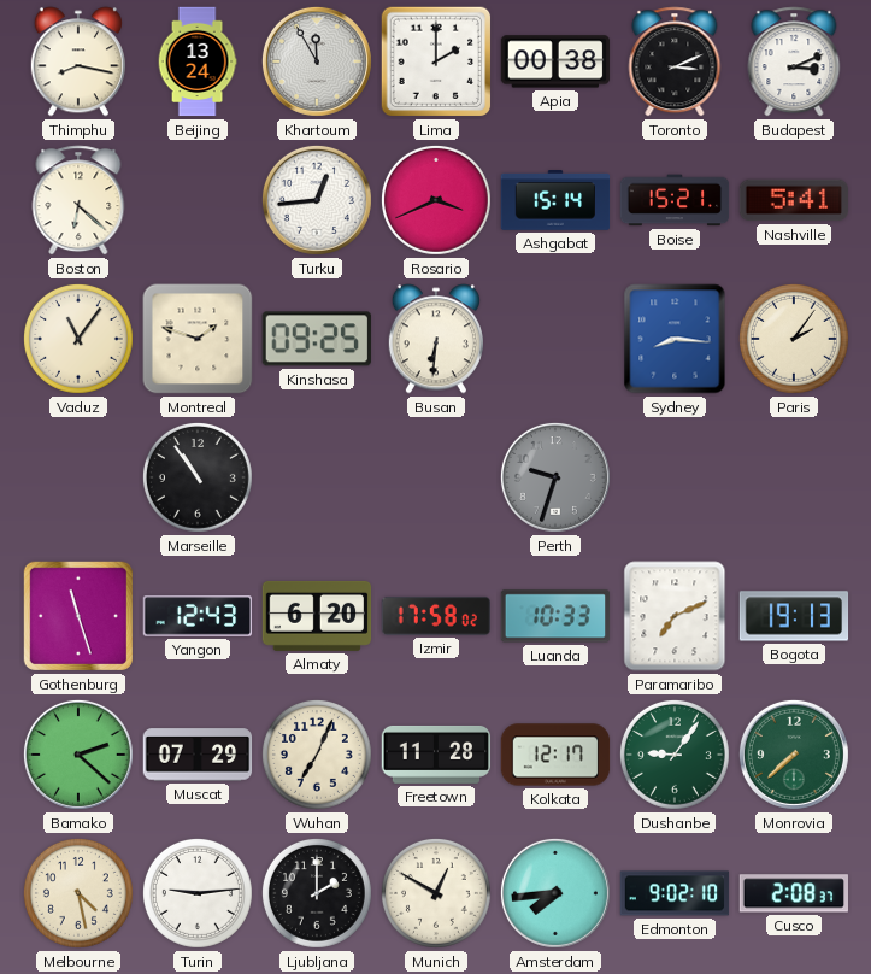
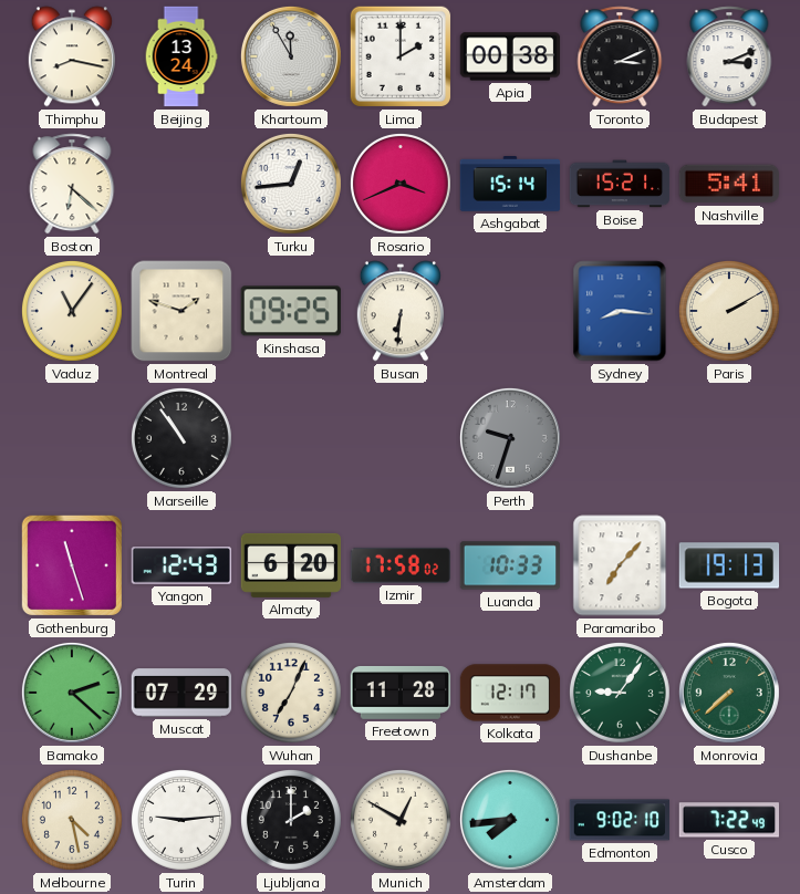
Paris: 2:06 -> 2:10 (729, 311)
Paramaribo: 7:11 -> 7:07 (620, 565)
Cusco: 2:08 -> 7:22 (728, 820)
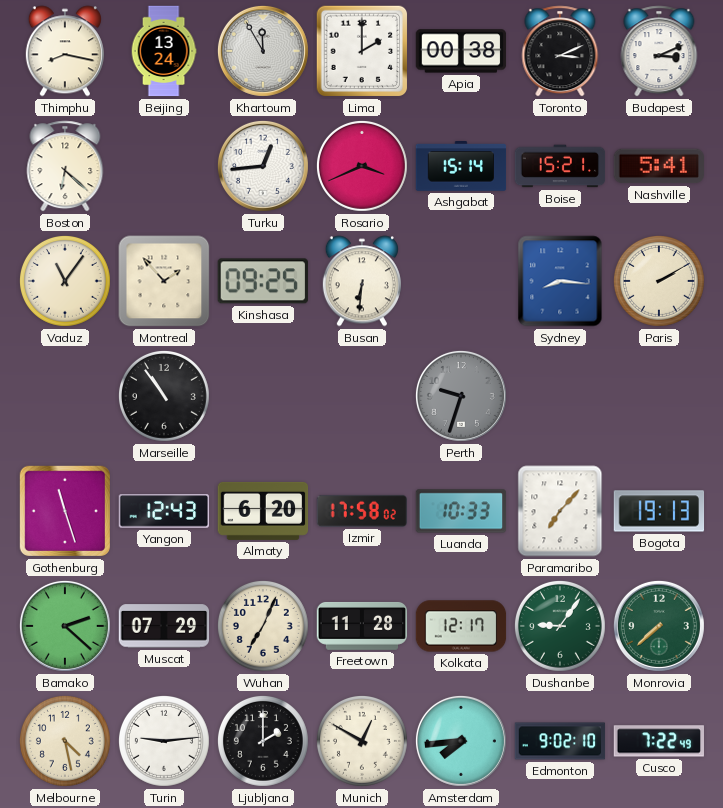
Montreal: 1:48 -> 1:53 (164, 281)
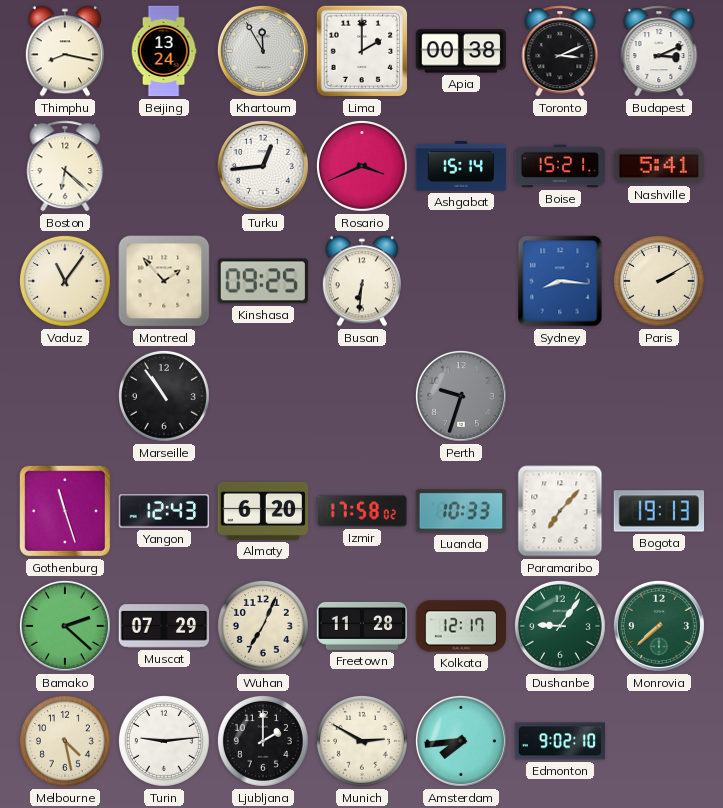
Munich: 12:50 -> 2:50 (362, 741)
Cusco: 7:22 -> none (658, 741)
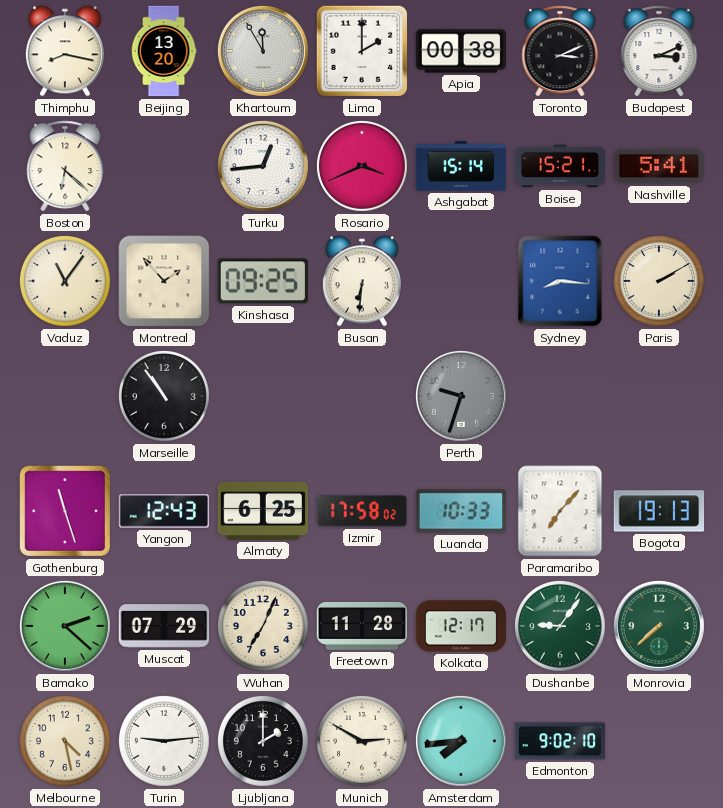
Beijing: 13:24 -> 13:20 (164, 51)
Almaty: 6:20 -> 6:25 (263, 511)
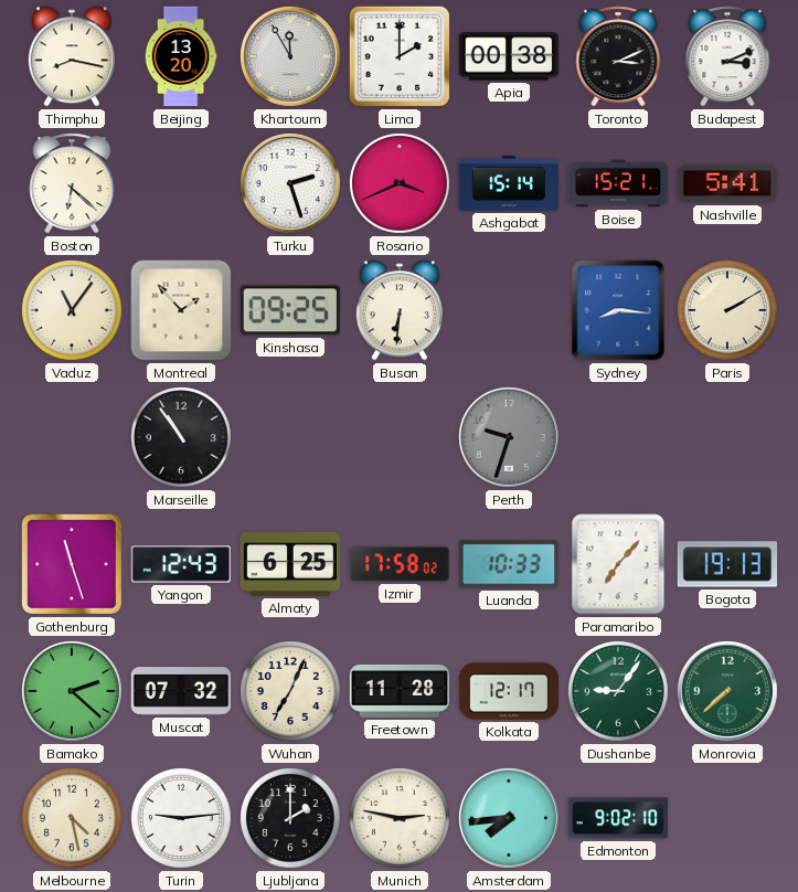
Turku: 12:44 -> 2:27 (290, 183)
Muscat: 07:29 -> 07:32 (181, 691)
Munich: 2:50 -> 2:47 (400, 818)
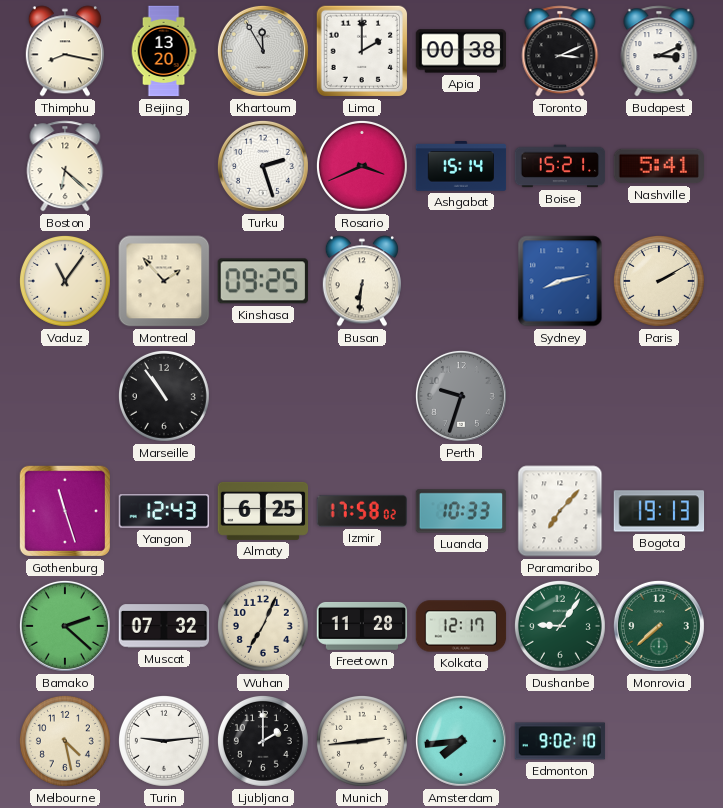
Sydney: 8:16 -> 8:13 (560, 281)
Munich: 2:47 -> 2:44 (362, 741)
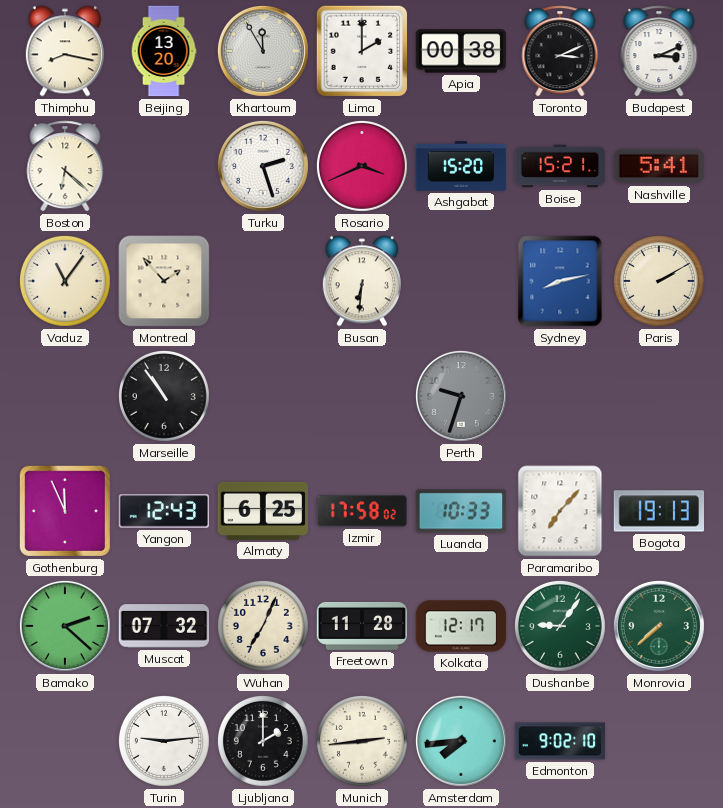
Ashgabat: 15:14 -> 15:20 (461, 167)
Kinshasa: 09:25 -> none (263, 281)
Gothenburg: 11:27 -> 11:56 (65, 511)
Melbourne: 4:28 -> none (65, 741)
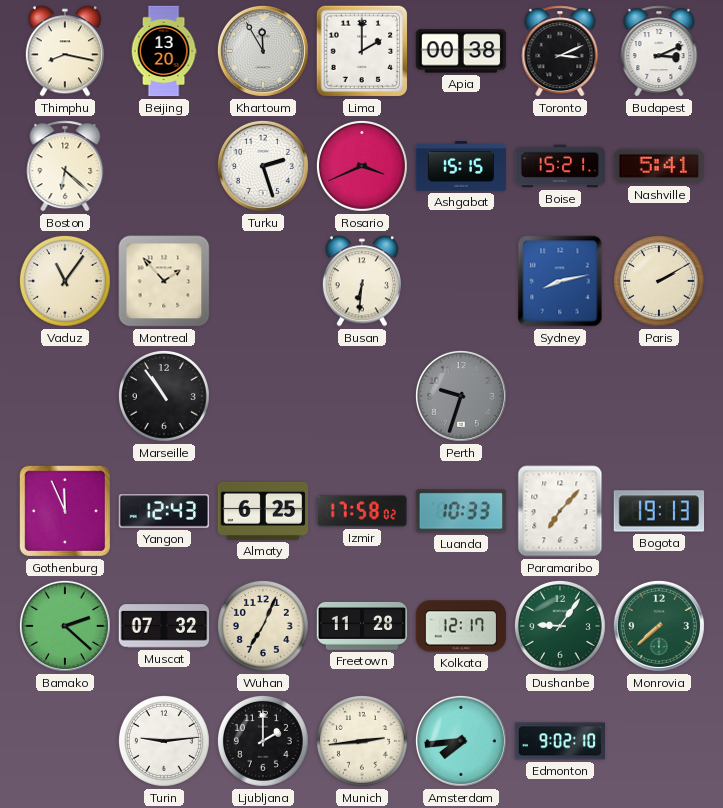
Ashgabat: 15:20 -> 15:15 (461, 167)
